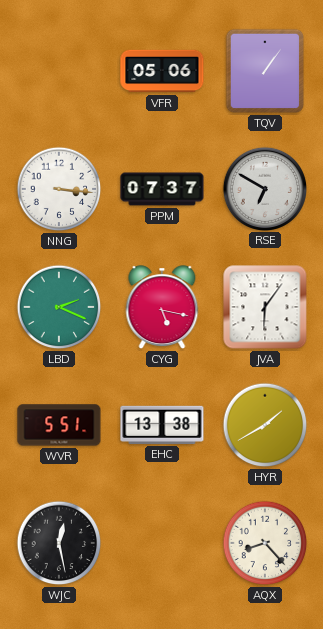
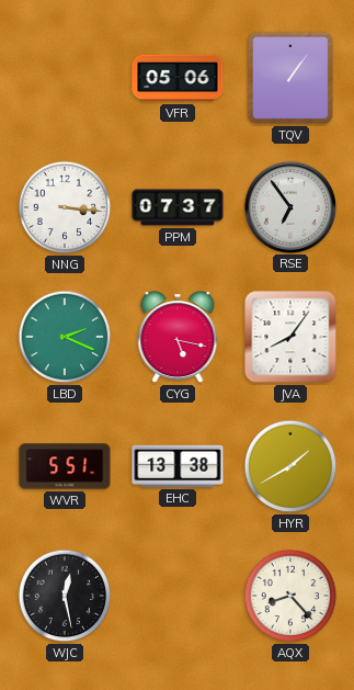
RSE: 6:50 -> 6:54 (289, 206)
JVA: 6:06 -> 8:06 (290, 337)
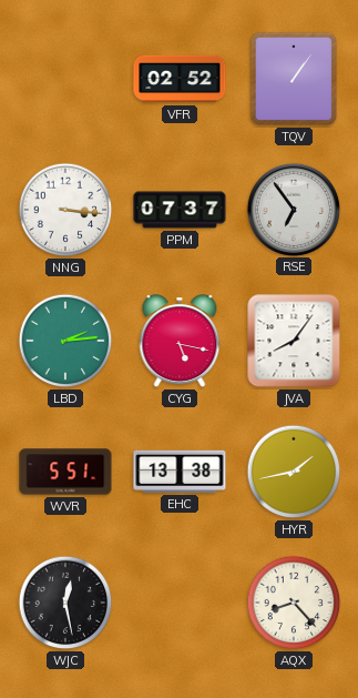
VFR: 05:06 -> 02:52 (180, 79)
LBD: 2:19 -> 2:14 (65, 341)
HYR: 1:40 -> 1:43 (294, 472)
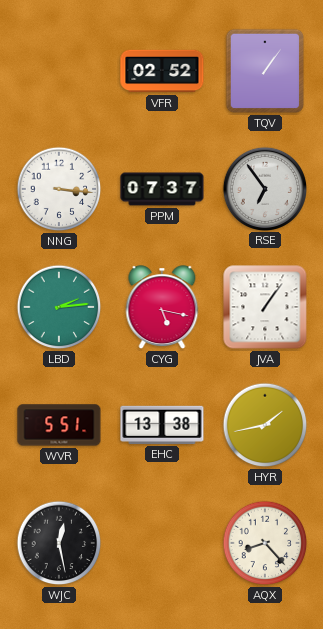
JVA: 8:06 -> 1:06 (265, 307)
